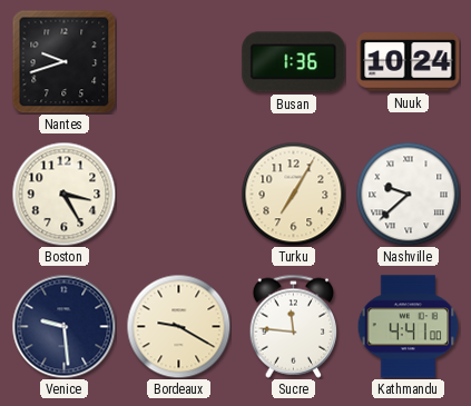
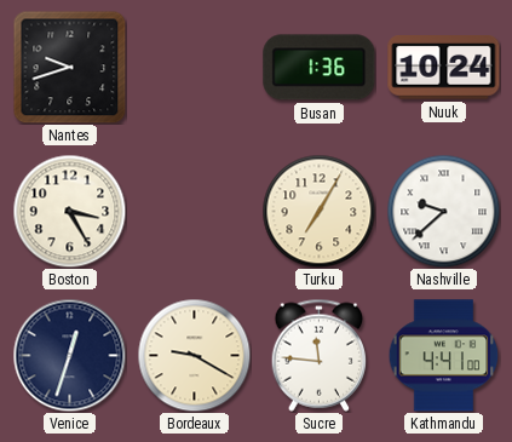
Venice: 9:29 -> 12:33 (69, 355)
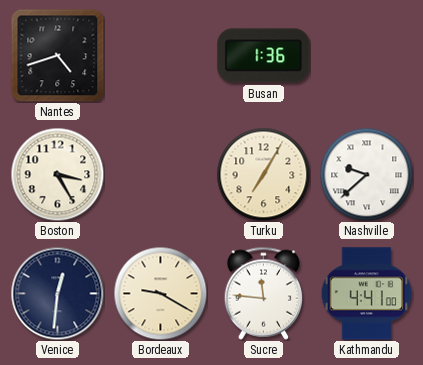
Nantes: 9:42 -> 4:42 (57, 55)
Nuuk: 10:24 -> none (444, 68)
Venice: 12:33 -> 12:31 (57, 293)
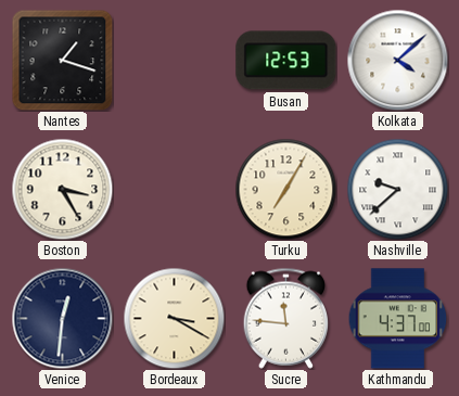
Nantes: 4:42 -> 1:18 (62, 60)
Busan: 1:36 -> 12:53 (286, 61)
Kolkata: none -> 4:08 (397, 60)
Bordeaux: 9:20 -> 3:20 (174, 318)
Kathmandu: 4:41 -> 4:37 (398, 319)
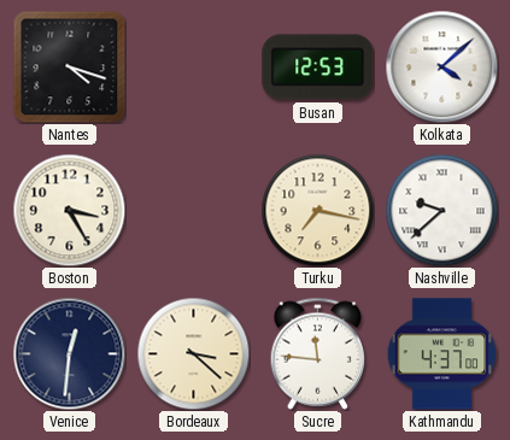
Nantes: 1:18 -> 4:18 (69, 66)
Turku: 7:05 -> 7:17 (317, 210)
Bordeaux: 3:20 -> 3:22 (193, 353)
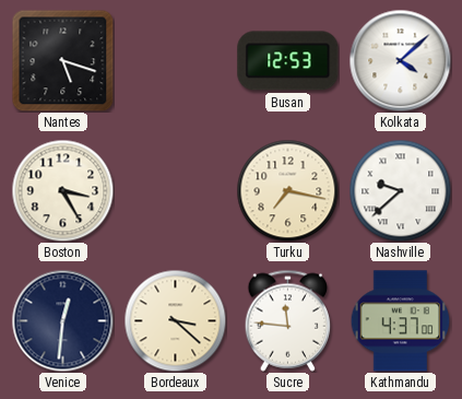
Nantes: 4:18 -> 5:18 (62, 60)
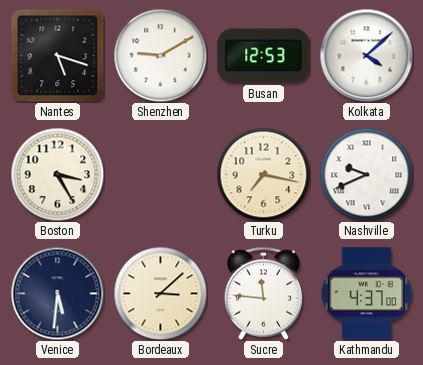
Shenzhen: none -> 9:10 (160, 55)
Nashville: 9:38 -> 9:41 (366, 174)
Venice: 12:31 -> 5:31 (57, 293)
Bordeaux: 3:22 -> 3:08 (160, 293)
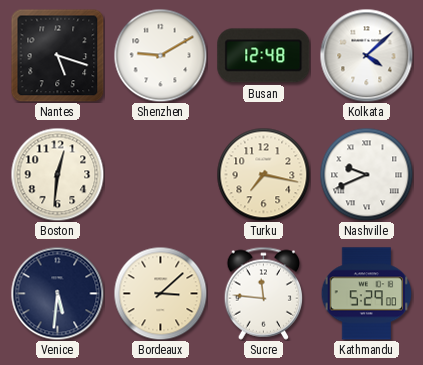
Busan: 12:53 -> 12:48 (264, 56)
Boston: 3:25 -> 12:31 (57, 174)
Kathmandu: 4:37 -> 5:29 (367, 294)
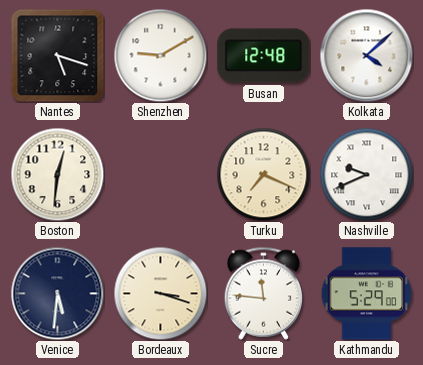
Turku: 7:17 -> 7:19 (263, 174)
Bordeaux: 3:08 -> 3:18 (160, 293)
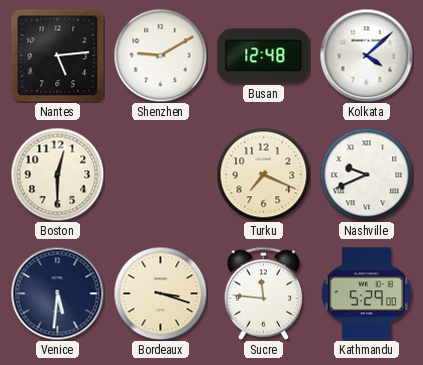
Nantes: 5:18 -> 5:14 (57, 55)
Boston: 12:31 -> 12:30 (57, 174)
